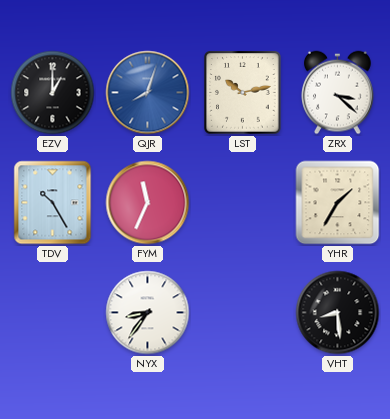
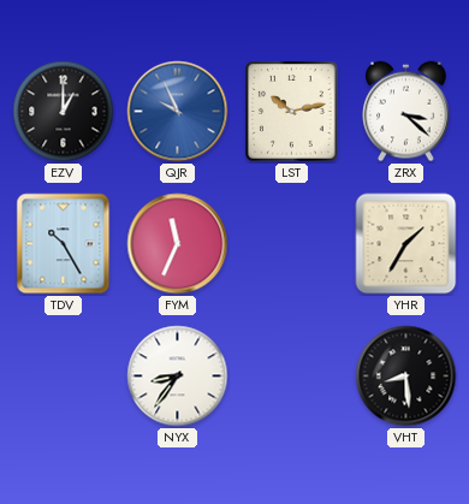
QJR: 8:03 -> 9:56 (178, 112)
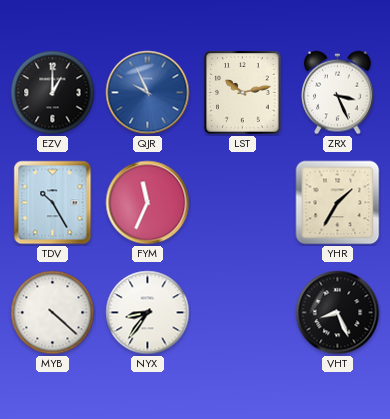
ZRX: 3:22 -> 3:26 (338, 93)
MYB: none -> 4:22 (53, 313)
VHT: 8:29 -> 8:26 (338, 313)
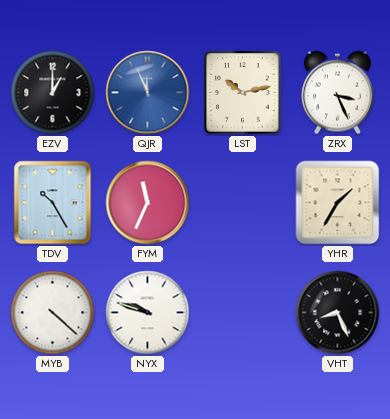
QJR: 9:56 -> 11:56 (148, 93)
NYX: 8:36 -> 9:48 (148, 313)
